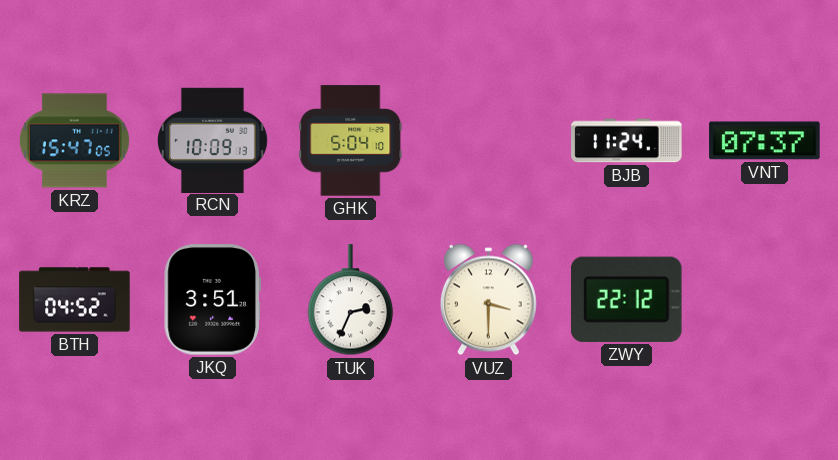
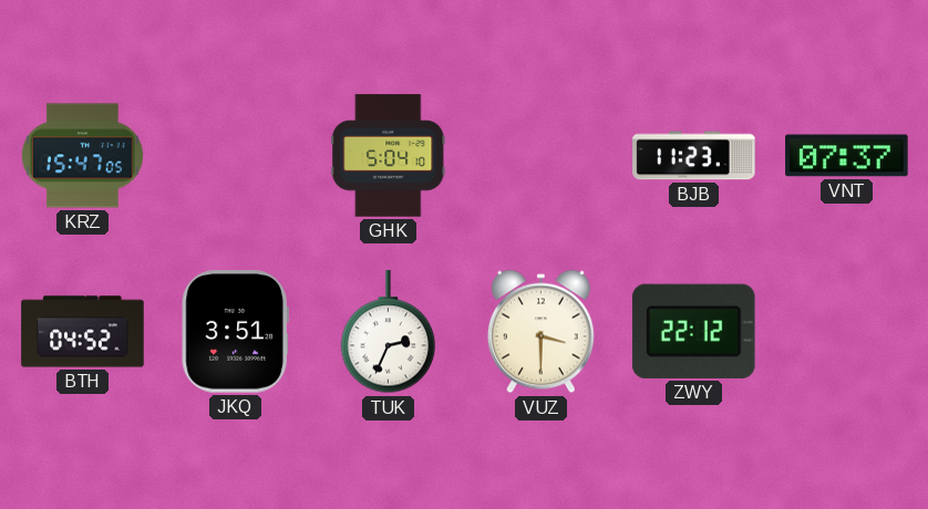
RCN: 10:09 -> none (212, 140)
BJB: 11:24 -> 11:23 (694, 156)
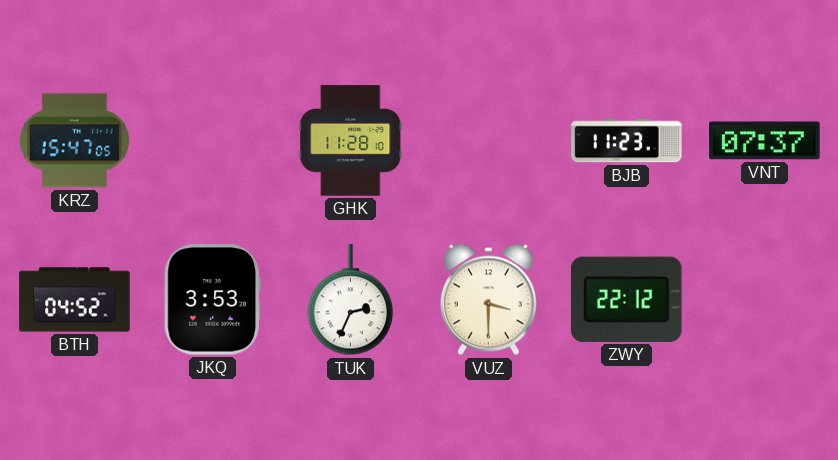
GHK: 5:04 -> 11:28 (351, 141)
JKQ: 3:51 -> 3:53 (212, 300)
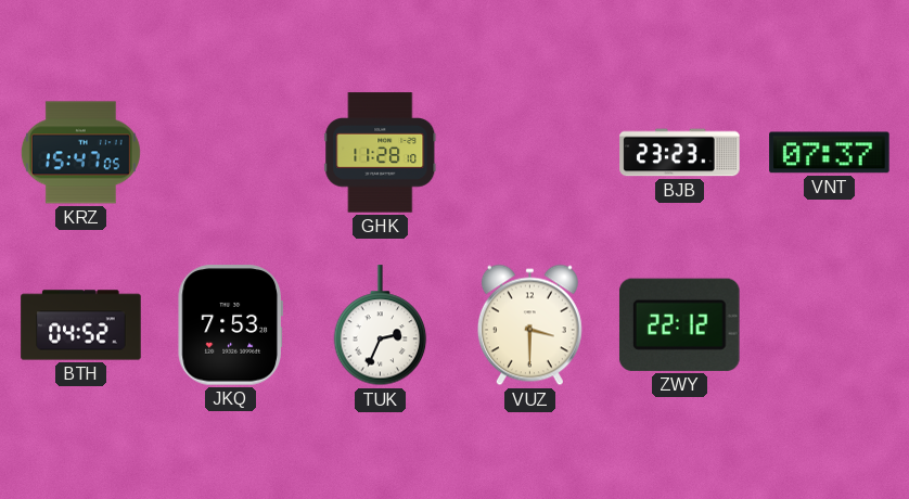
BJB: 11:23 -> 23:23 (680, 153)
JKQ: 3:53 -> 7:53 (230, 325)
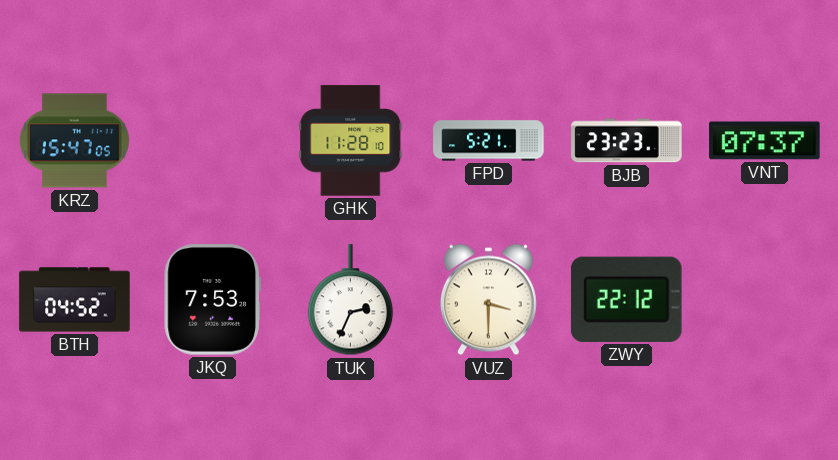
FPD: none -> 5:21 (489, 141)
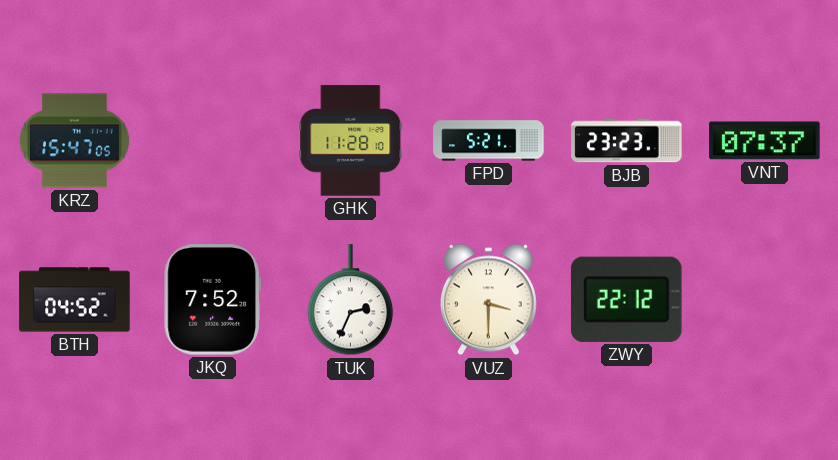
JKQ: 7:53 -> 7:52 (212, 300)
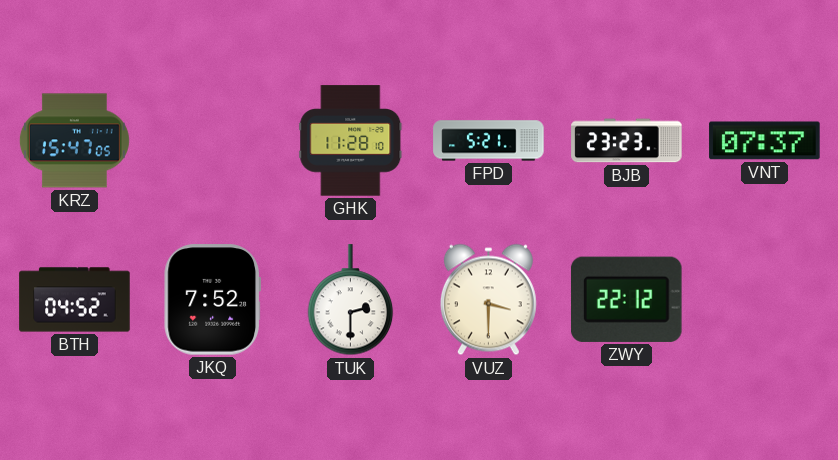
TUK: 2:34 -> 2:30 (351, 300)
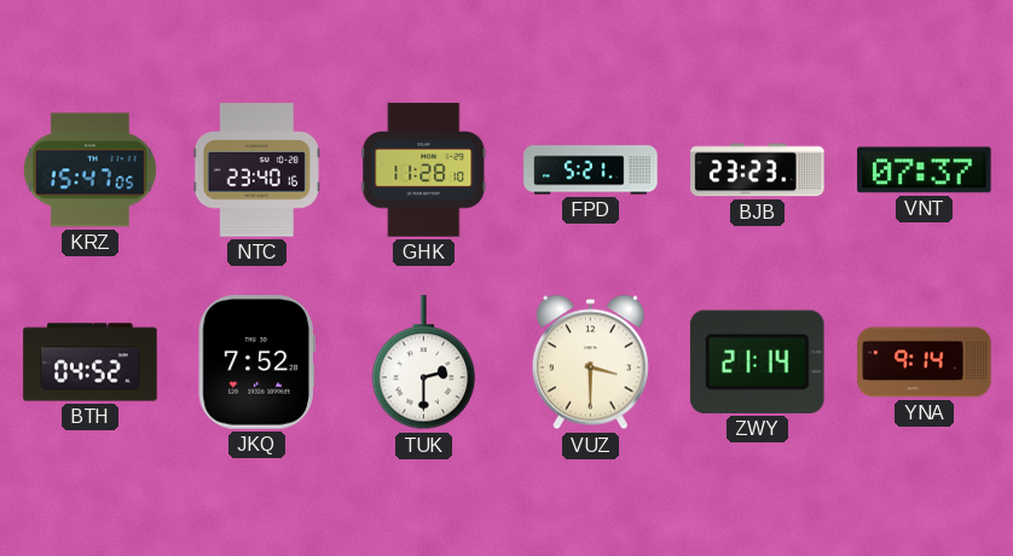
NTC: none -> 23:40 (256, 170)
ZWY: 22:12 -> 21:14 (758, 361)
YNA: none -> 9:14 (925, 363)
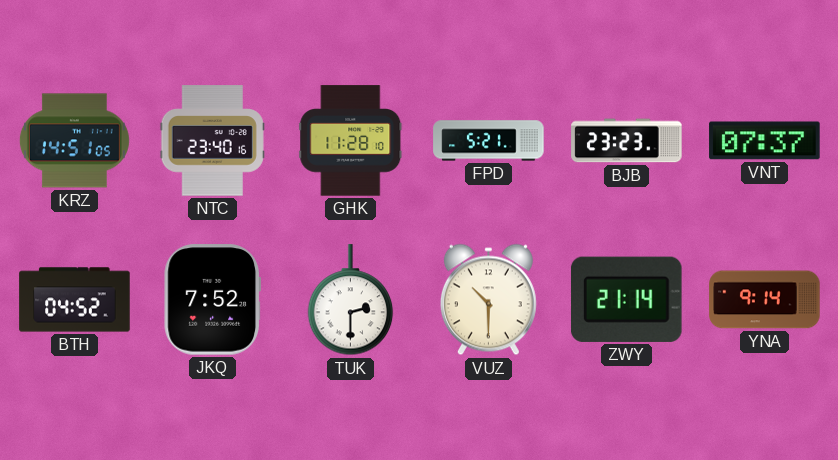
KRZ: 15:47 -> 14:51 (74, 141)
VUZ: 3:30 -> 10:30 (488, 300)
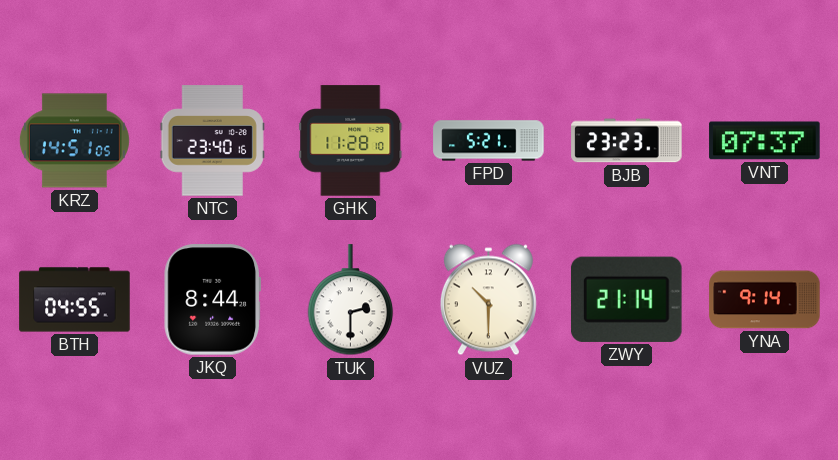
BTH: 04:52 -> 04:55 (75, 300)
JKQ: 7:52 -> 8:44 (212, 300)
